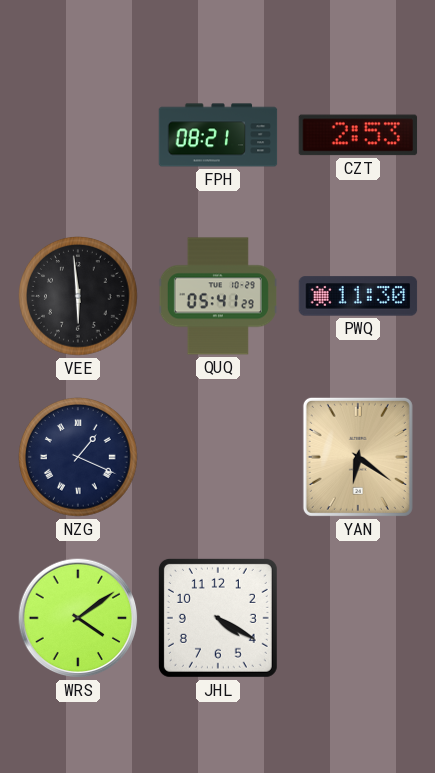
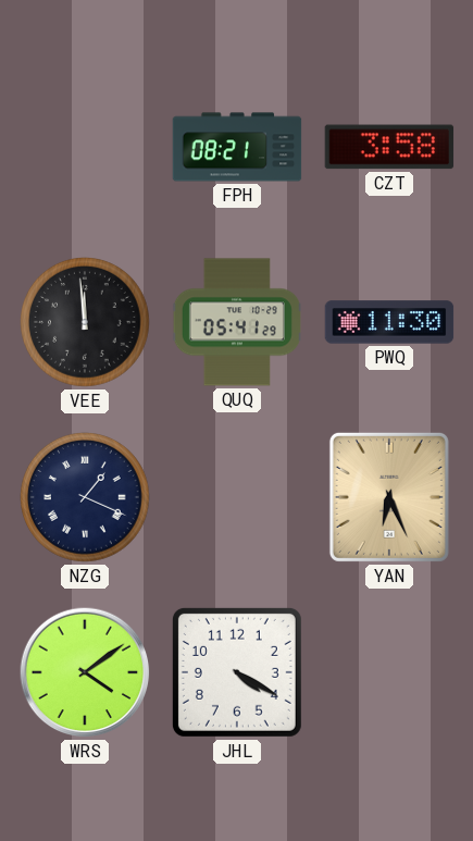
CZT: 2:53 -> 3:58 (389, 147)
VEE: 5:59 -> 11:59 (85, 322)
YAN: 6:21 -> 6:26 (389, 497)
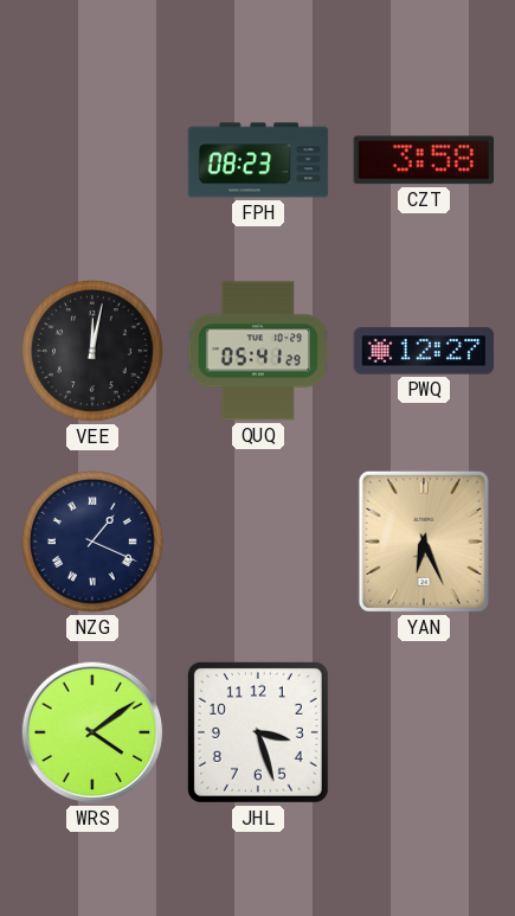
FPH: 08:21 -> 08:23 (258, 160)
VEE: 11:59 -> 12:02 (92, 351)
PWQ: 11:30 -> 12:27 (424, 351)
JHL: 4:20 -> 3:27 (258, 732)
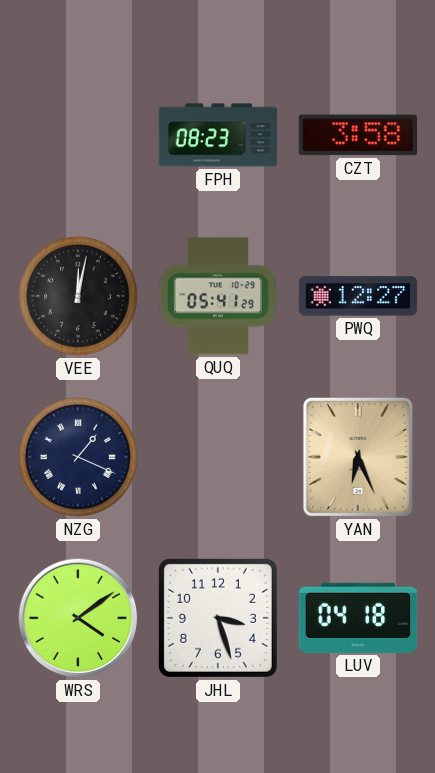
LUV: none -> 04:18 (358, 618)
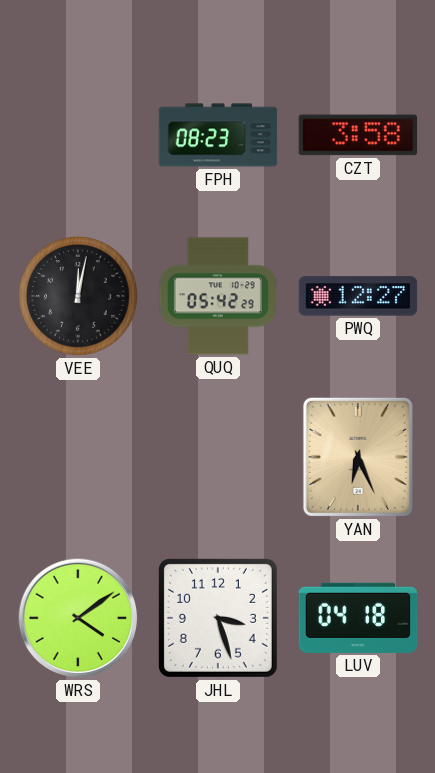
QUQ: 05:41 -> 05:42 (218, 296)
NZG: 1:19 -> none (78, 457)
